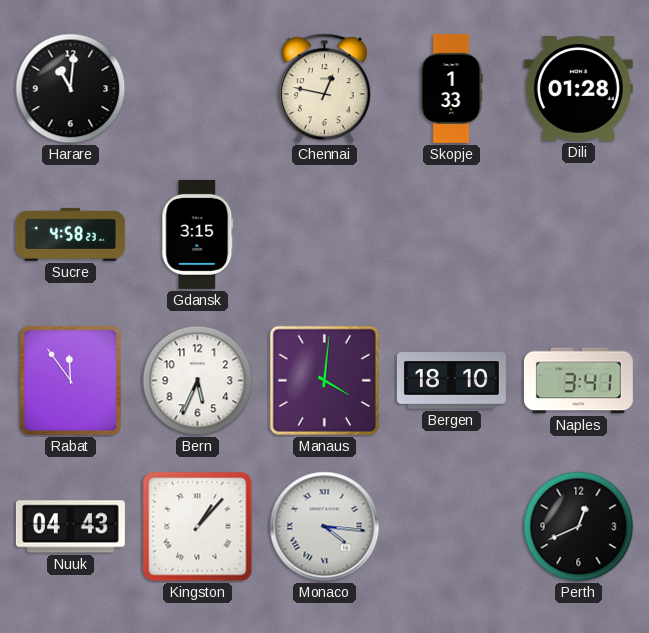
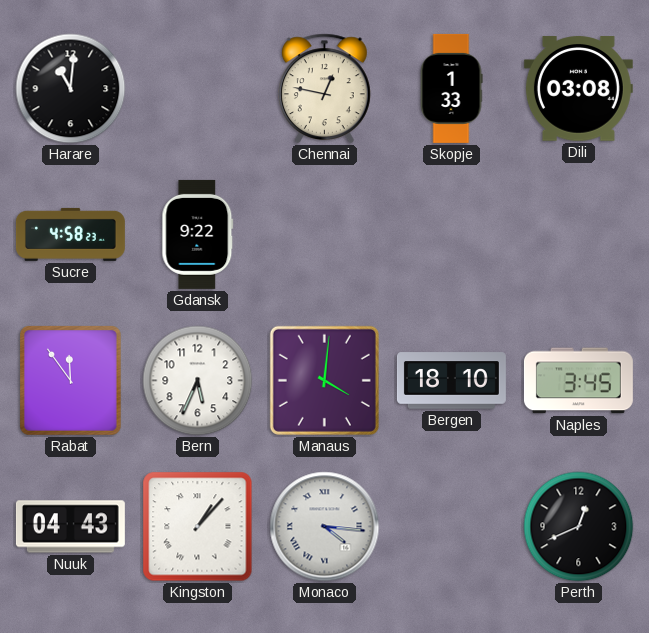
Dili: 01:28 -> 03:08 (578, 89)
Gdansk: 3:15 -> 9:22 (198, 234)
Naples: 3:41 -> 3:45 (578, 381)
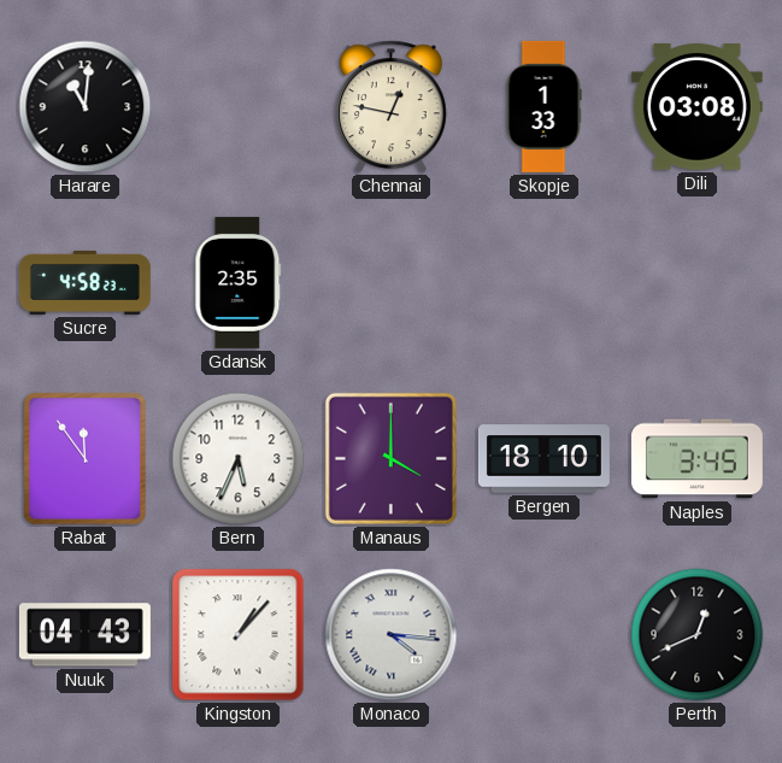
Gdansk: 9:22 -> 2:35 (239, 282)
Manaus: 4:01 -> 4:00 (390, 458)
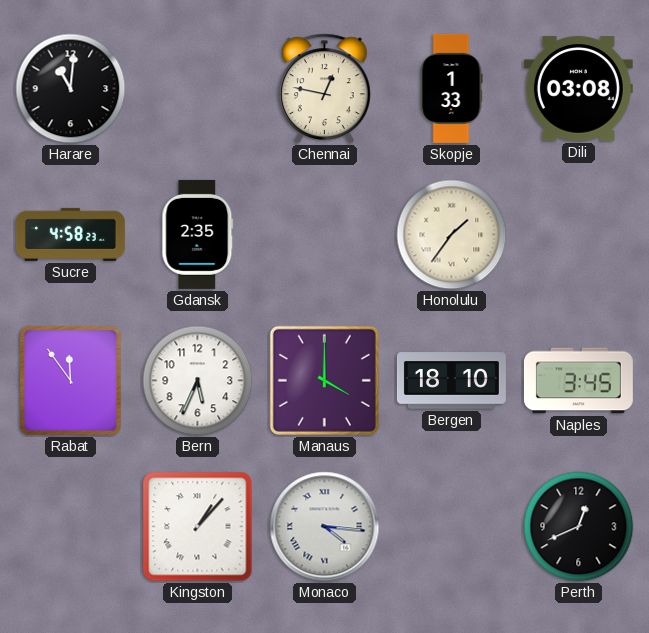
Honolulu: none -> 1:36 (452, 235)
Nuuk: 04:43 -> none (84, 635)
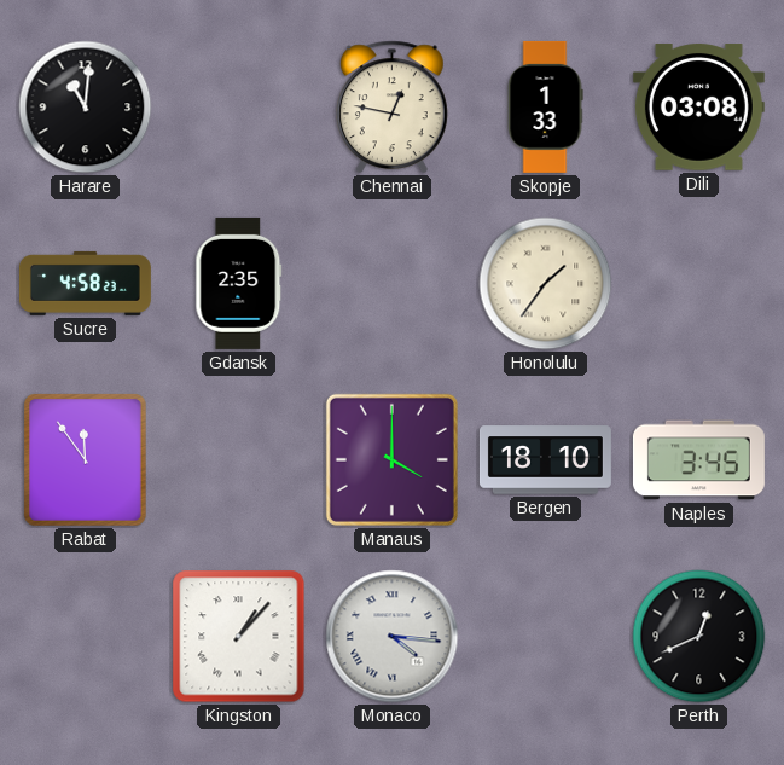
Bern: 5:34 -> none (198, 381)
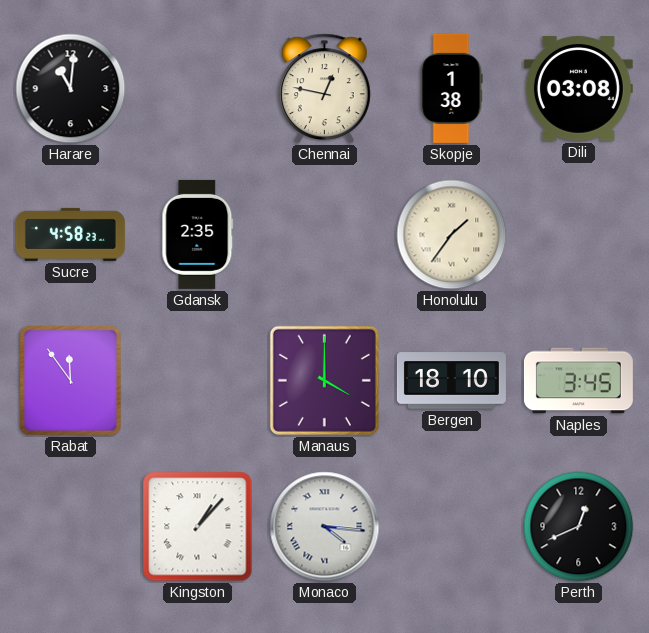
Skopje: 1:33 -> 1:38 (451, 88)
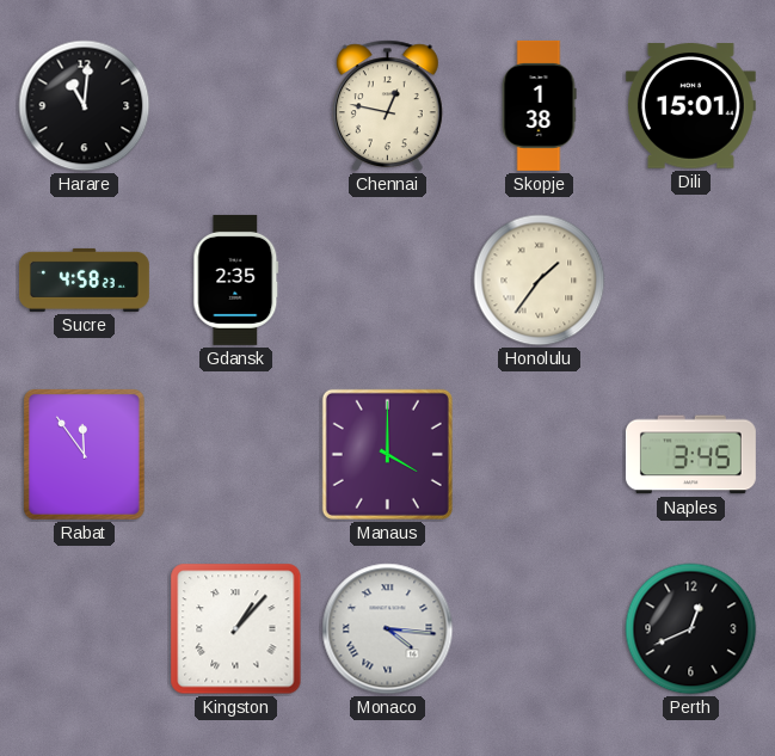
Dili: 03:08 -> 15:01 (690, 106)
Bergen: 18:10 -> none (451, 381)
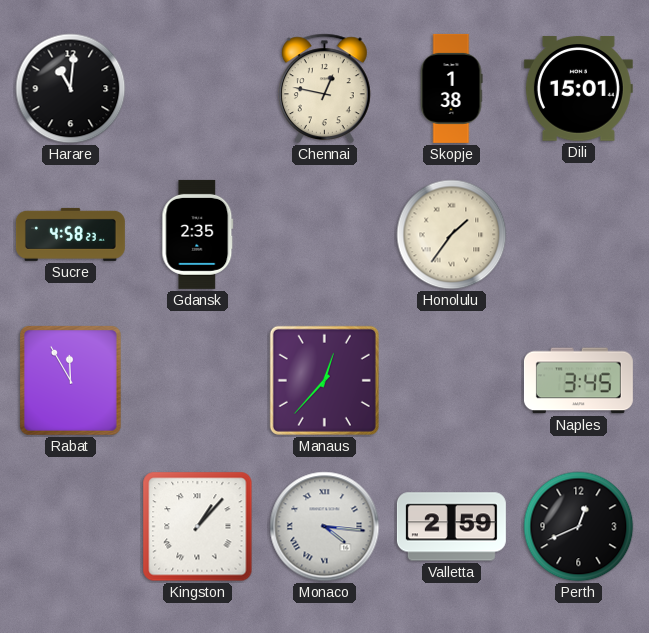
Rabat: 11:54 -> 11:55 (71, 381)
Manaus: 4:00 -> 12:37 (324, 380)
Valletta: none -> 2:59 (451, 527)
